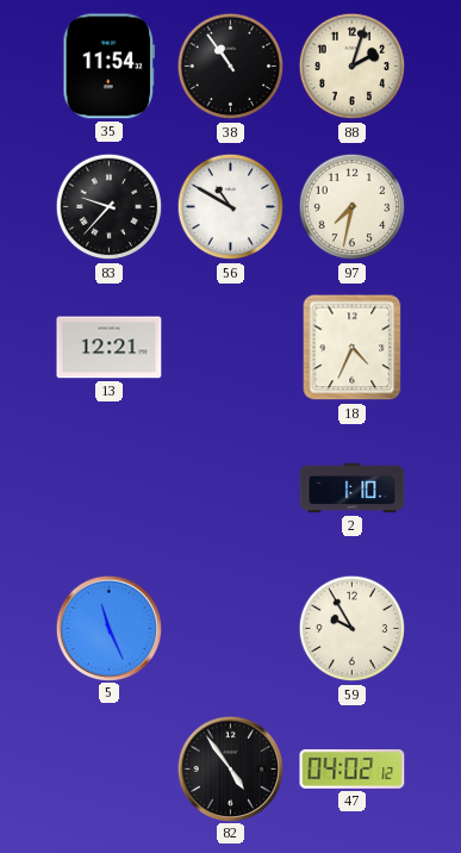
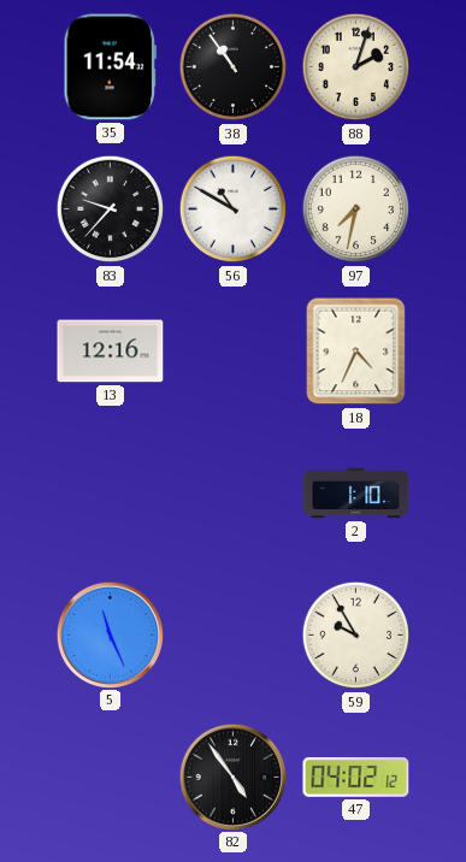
13: 12:21 -> 12:16 (111, 352)
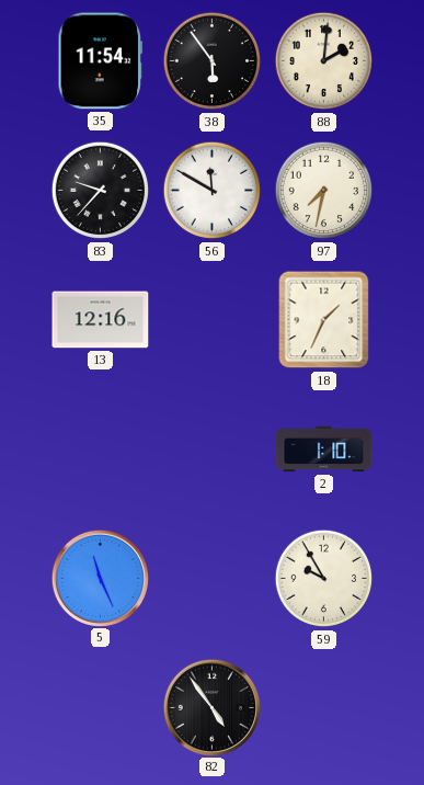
38: 10:54 -> 5:54 (213, 61)
88: 2:03 -> 2:01 (324, 61)
56: 10:50 -> 11:50 (213, 191)
18: 4:34 -> 1:34 (324, 320)
47: 04:02 -> none (356, 778)
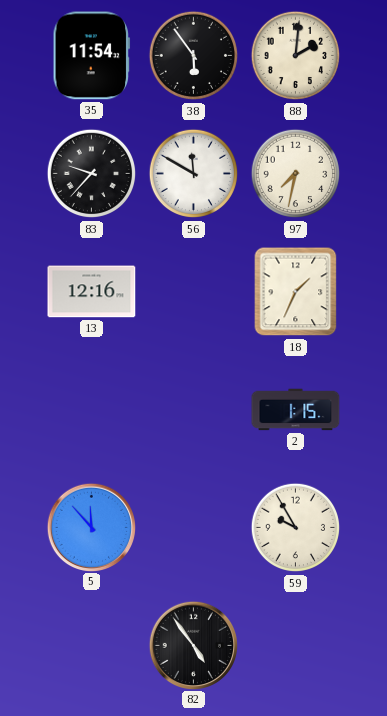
2: 1:10 -> 1:15 (296, 410)
5: 11:26 -> 11:53 (91, 527)
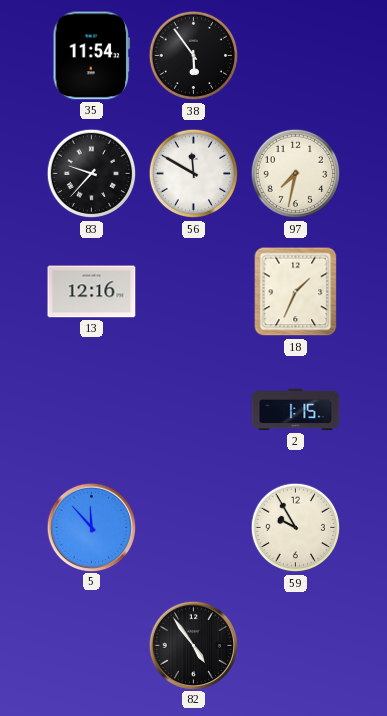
88: 2:01 -> none (296, 56)
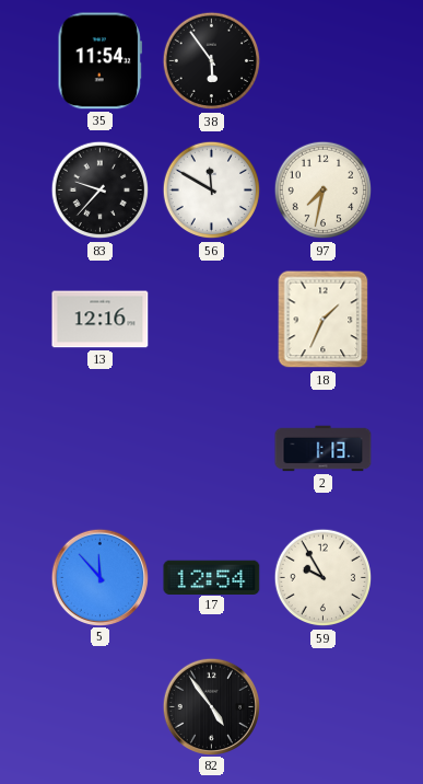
2: 1:15 -> 1:13 (324, 449)
17: none -> 12:54 (212, 577)
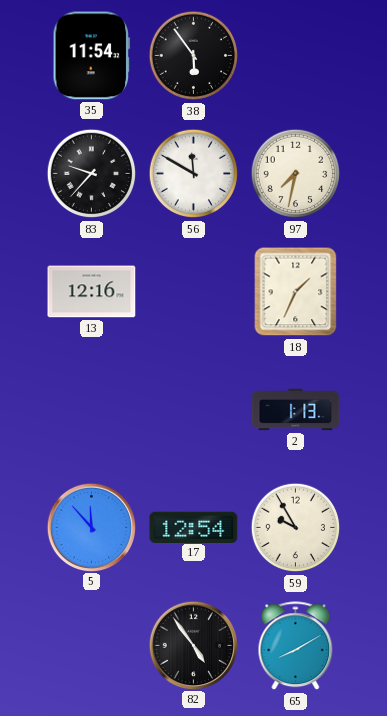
65: none -> 8:10 (296, 646)
